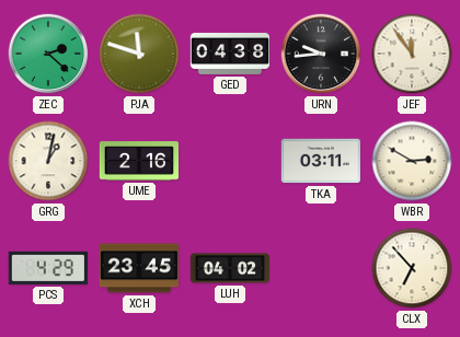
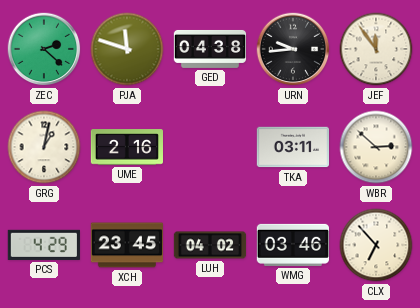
WBR: 2:50 -> 2:52 (376, 147)
WMG: none -> 03:46 (292, 245)
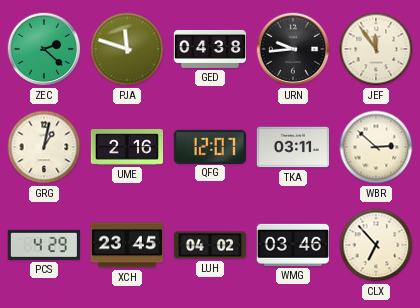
QFG: none -> 12:07 (209, 146)
